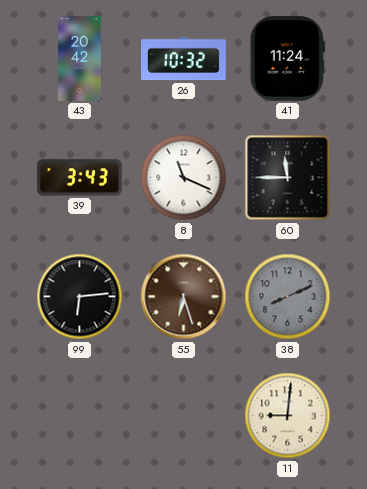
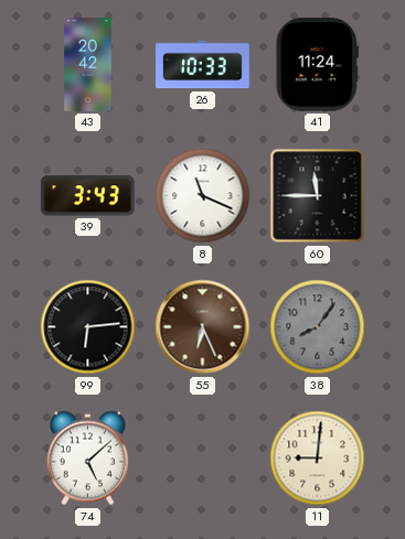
26: 10:32 -> 10:33 (203, 65)
55: 6:27 -> 6:26 (203, 327)
38: 8:11 -> 8:06 (318, 327)
74: none -> 5:08 (87, 459)
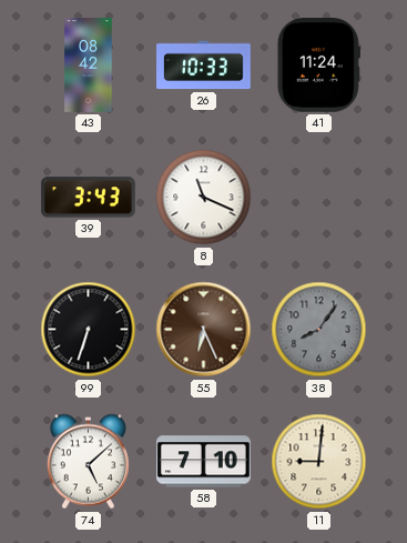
43: 20:42 -> 08:42 (89, 66)
60: 11:45 -> none (318, 196)
99: 6:14 -> 6:33 (89, 330)
58: none -> 7:10 (204, 462)
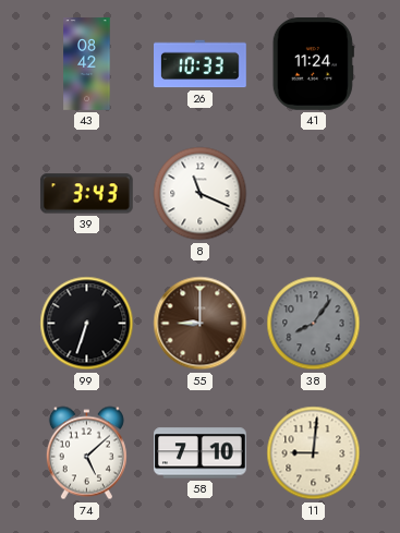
55: 6:26 -> 9:00 (201, 324)
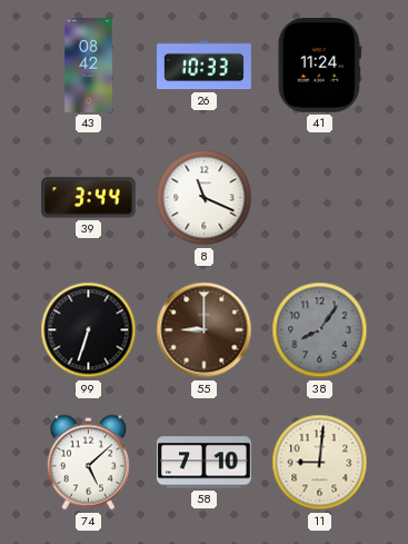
39: 3:43 -> 3:44 (88, 198)
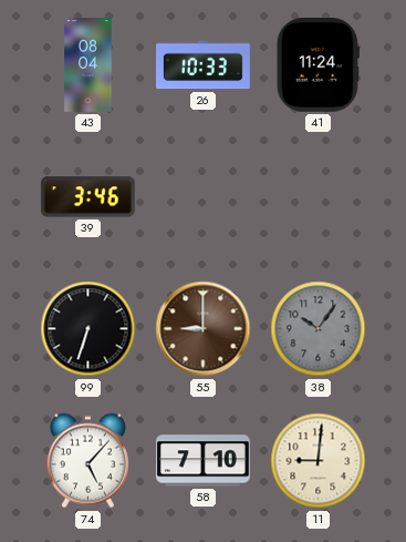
43: 08:42 -> 08:04 (89, 65)
39: 3:44 -> 3:46 (87, 197)
8: 11:19 -> none (205, 198)
38: 8:06 -> 10:06 (319, 329)
74: 5:08 -> 5:07 (87, 461)
